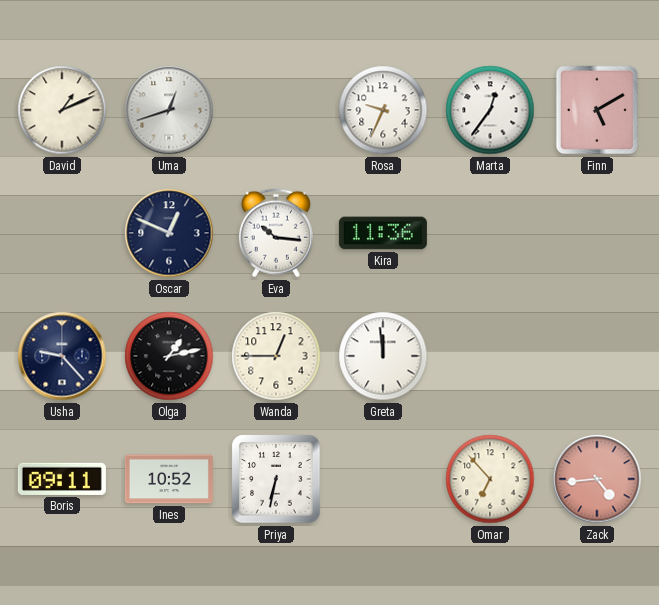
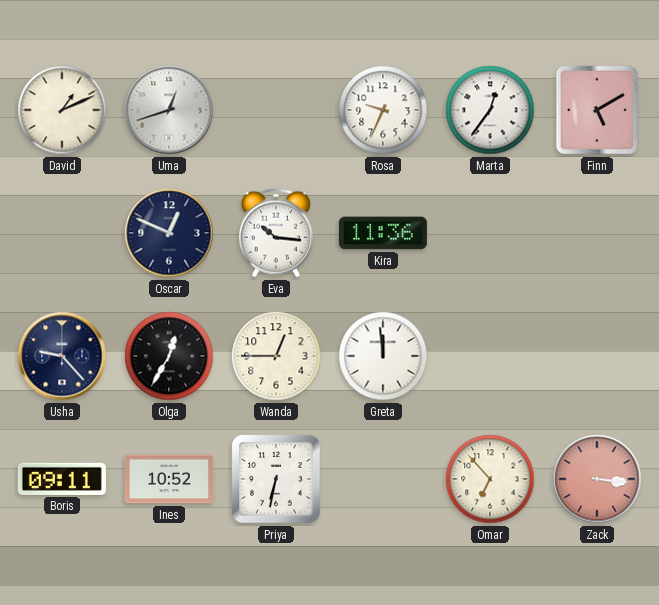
Olga: 1:13 -> 12:35 (169, 356)
Zack: 4:44 -> 3:16 (597, 479)
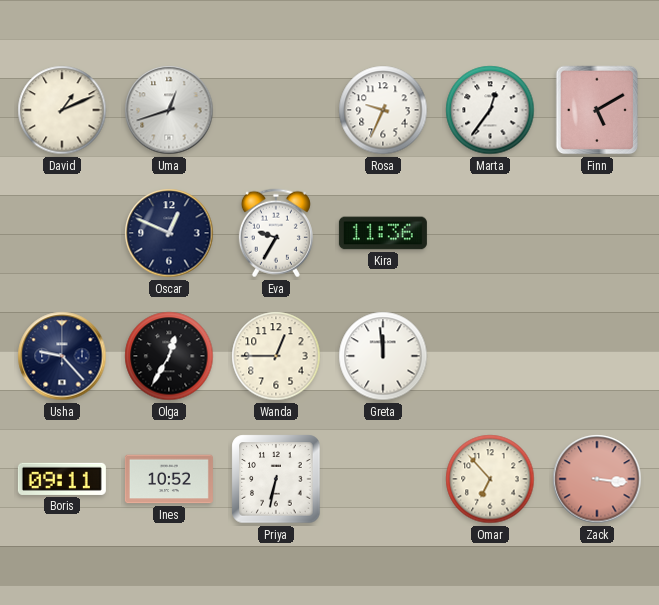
Eva: 10:16 -> 9:35 (276, 233)
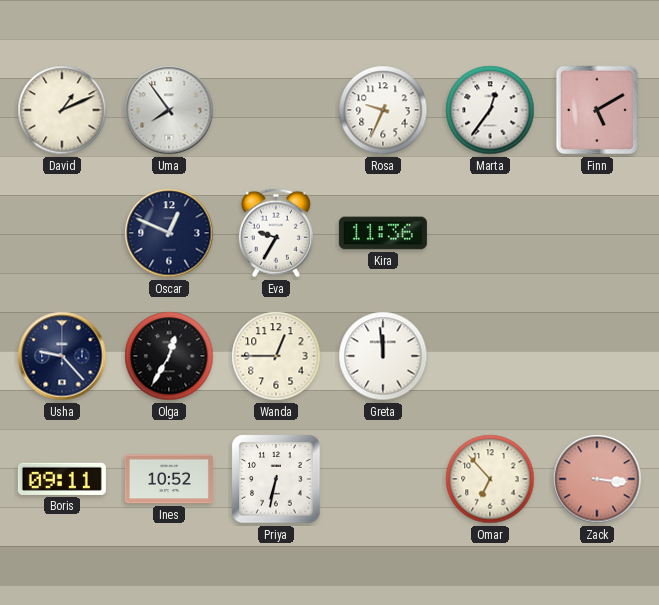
Uma: 12:42 -> 7:54 (169, 110)
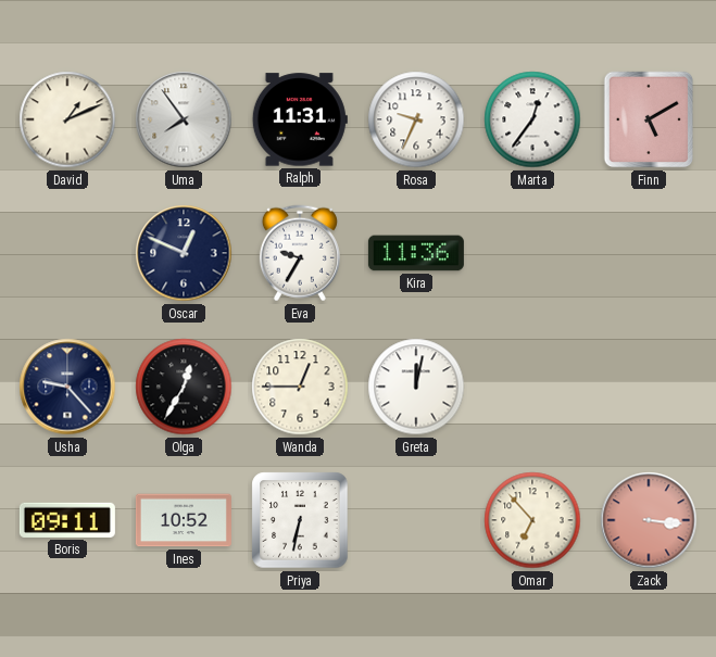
Ralph: none -> 11:31 (300, 119)
Greta: 11:59 -> 12:02 (416, 387)
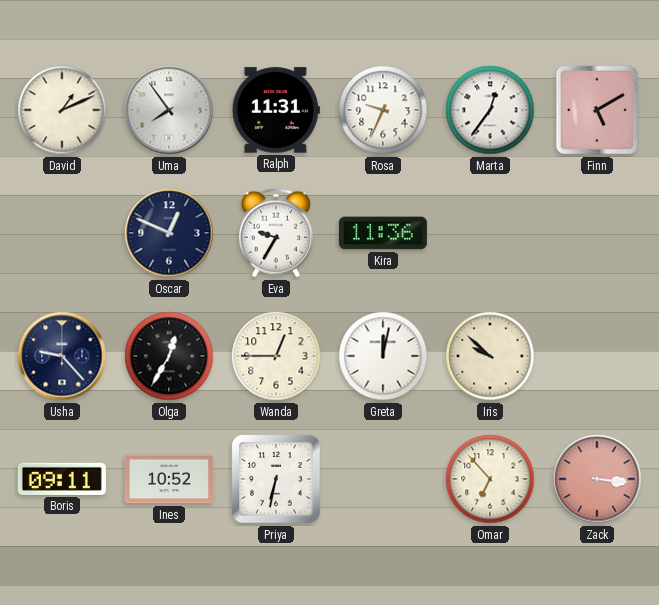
Iris: none -> 9:52 (490, 356)
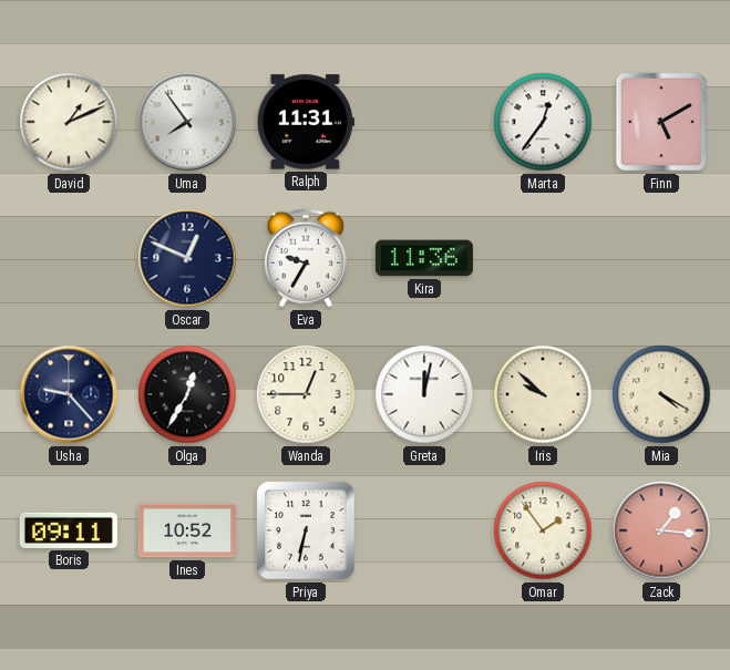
Rosa: 9:34 -> none (383, 110)
Mia: none -> 4:20 (661, 394)
Omar: 6:53 -> 1:54 (543, 530)
Zack: 3:16 -> 1:16 (661, 530)
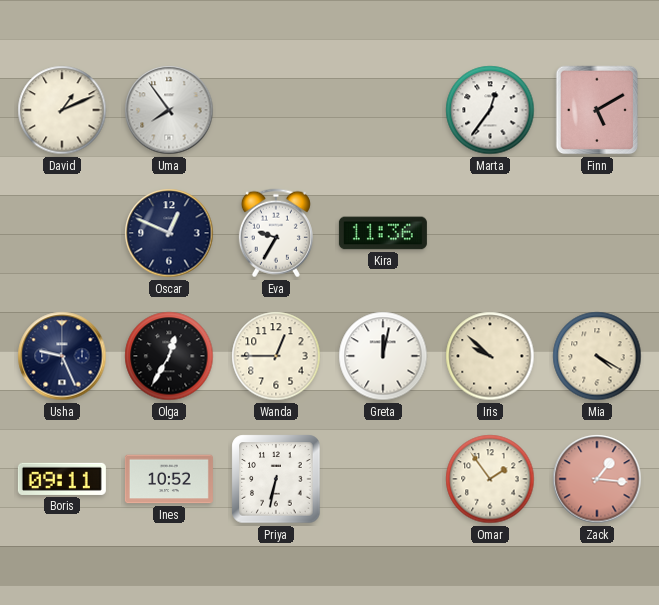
Ralph: 11:31 -> none (306, 122)
Usha: 9:23 -> 9:26 (62, 356)
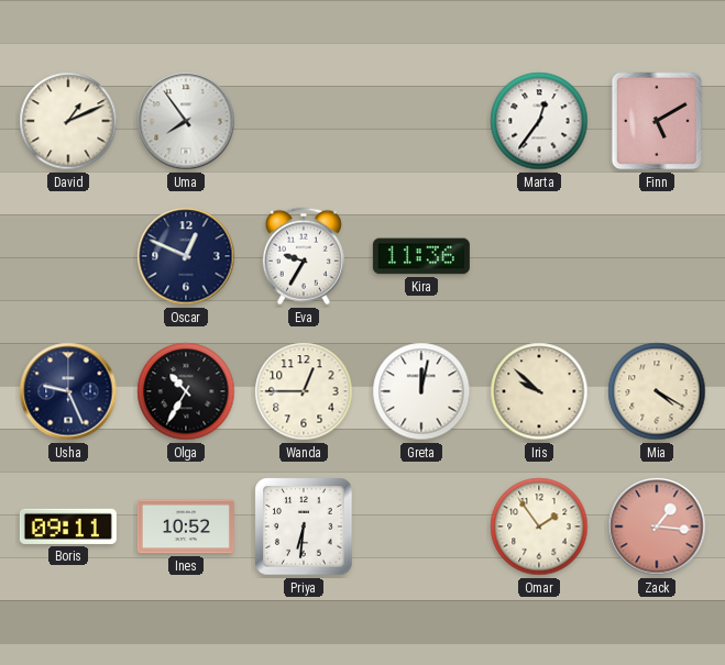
Olga: 12:35 -> 10:35 (186, 391)
Priya: 6:32 -> 6:31 (304, 527)
